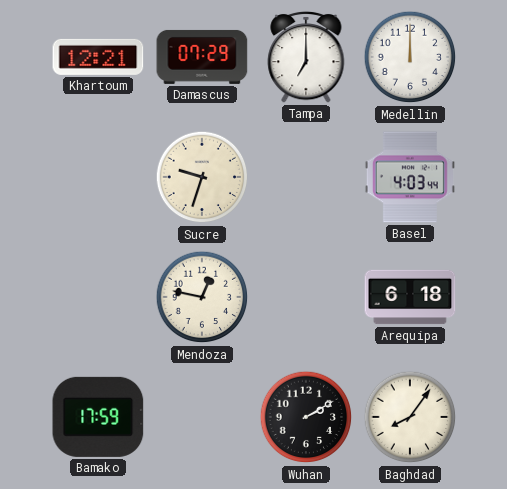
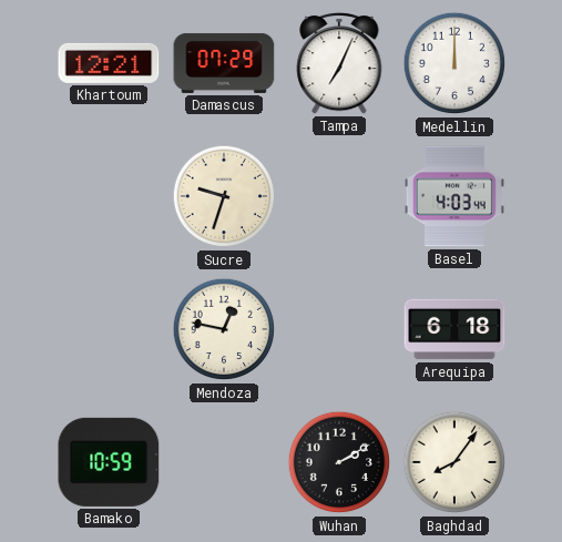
Tampa: 7:00 -> 7:04 (339, 63)
Bamako: 17:59 -> 10:59 (109, 462)
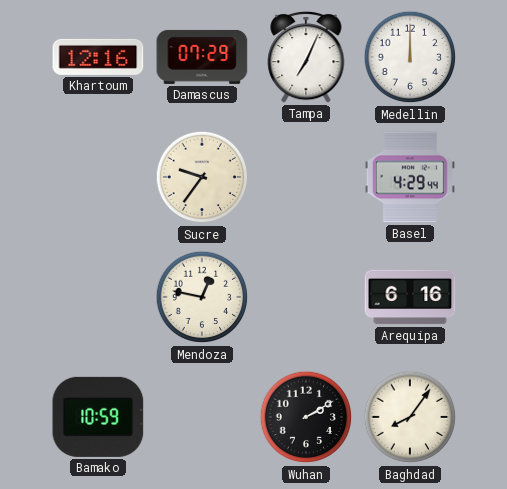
Khartoum: 12:21 -> 12:16 (98, 57)
Sucre: 9:33 -> 9:36 (202, 177)
Basel: 4:03 -> 4:29 (410, 177)
Arequipa: 6:18 -> 6:16 (410, 297)
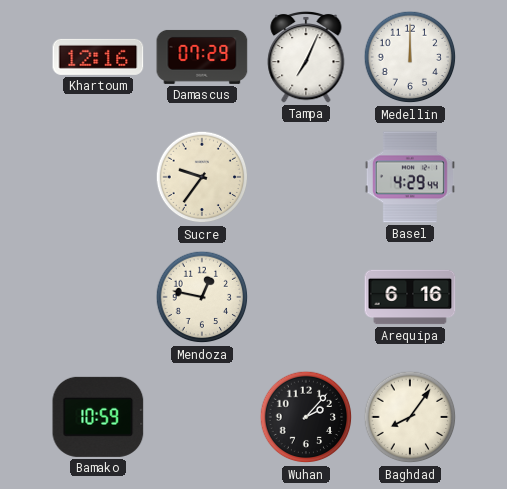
Wuhan: 2:10 -> 2:07 (306, 417)
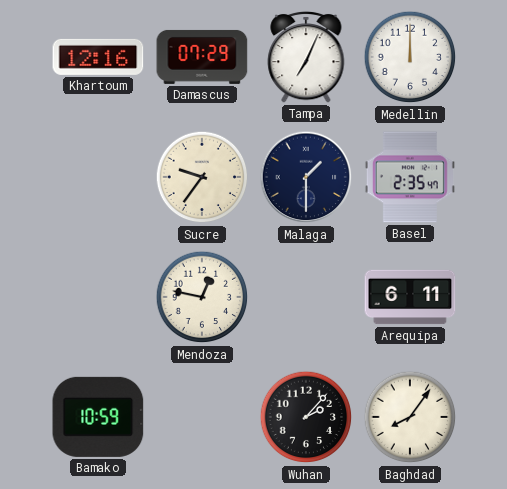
Malaga: none -> 1:30 (306, 177)
Basel: 4:29 -> 2:35 (410, 177)
Arequipa: 6:16 -> 6:11 (410, 297)
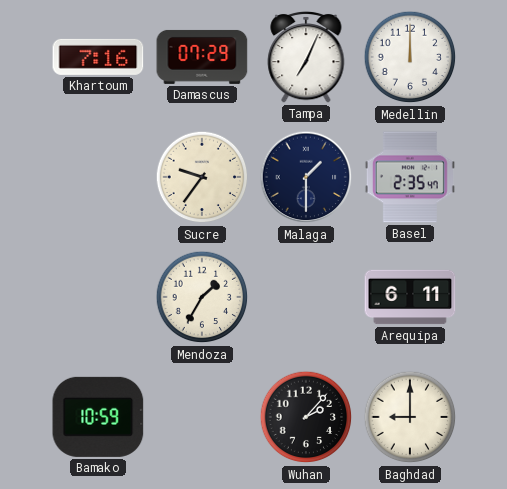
Khartoum: 12:16 -> 7:16 (98, 57)
Mendoza: 12:47 -> 1:35 (202, 297)
Baghdad: 8:06 -> 9:00 (410, 417)
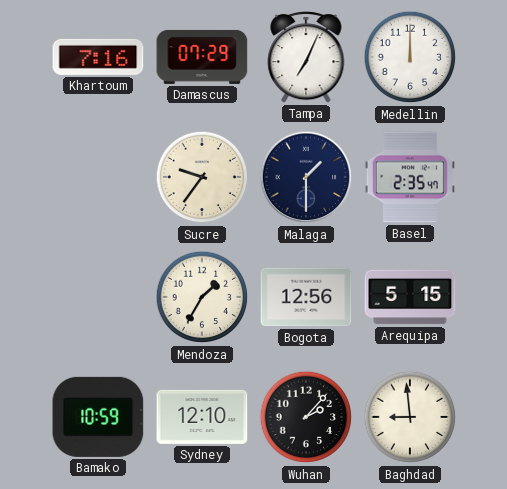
Bogota: none -> 12:56 (306, 297)
Arequipa: 6:11 -> 5:15 (410, 297)
Sydney: none -> 12:10 (202, 417)
Baghdad: 9:00 -> 8:59 (410, 417)
